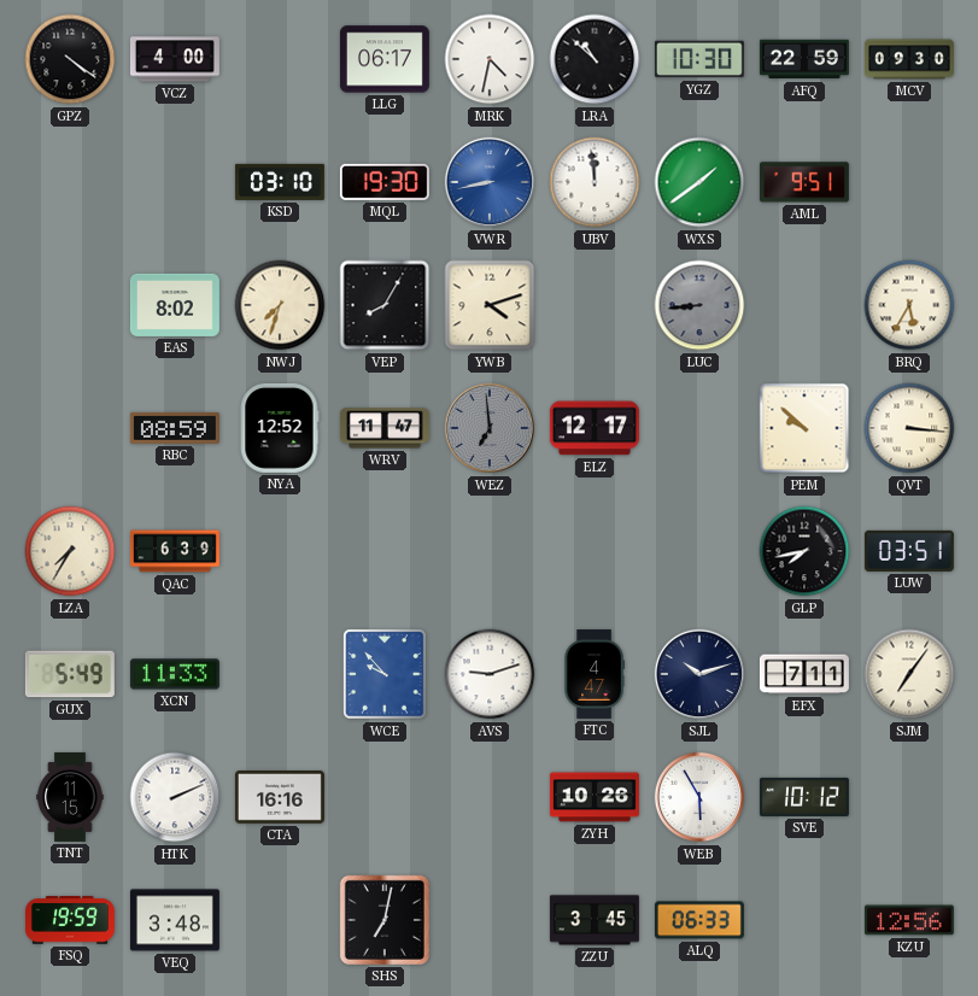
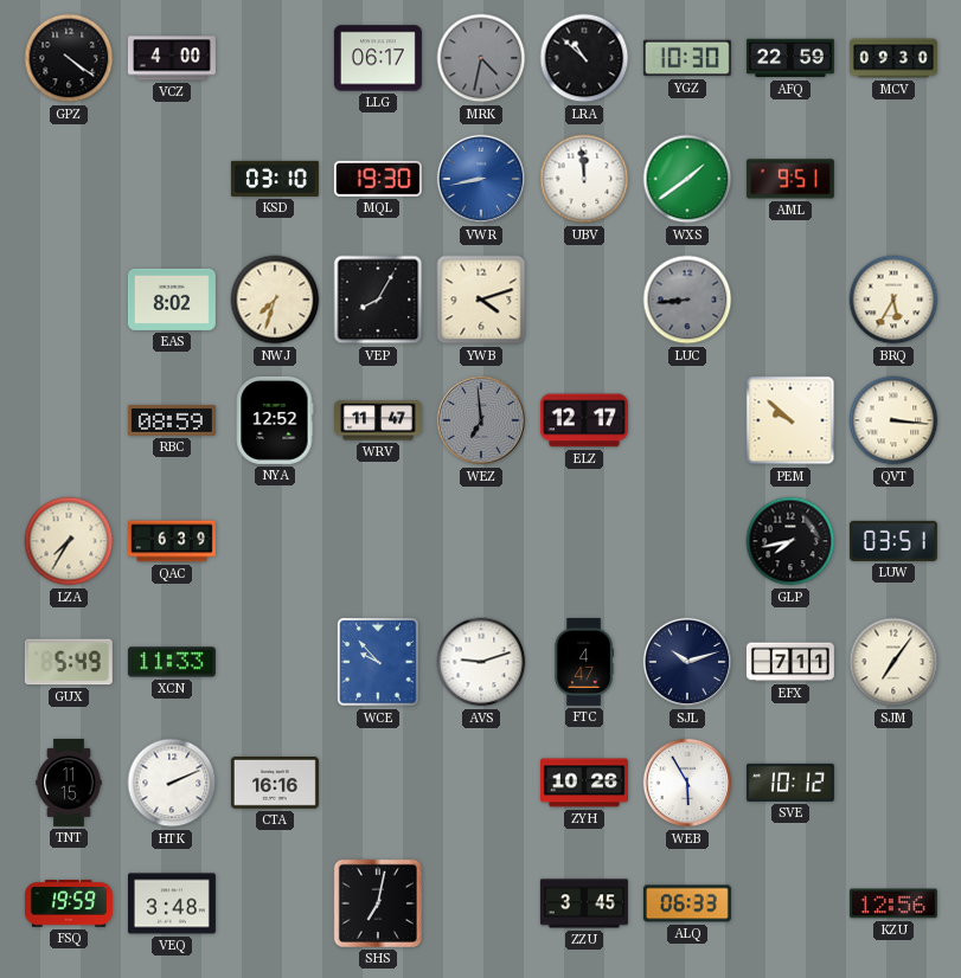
MRK dial: white -> grey (481, 58)
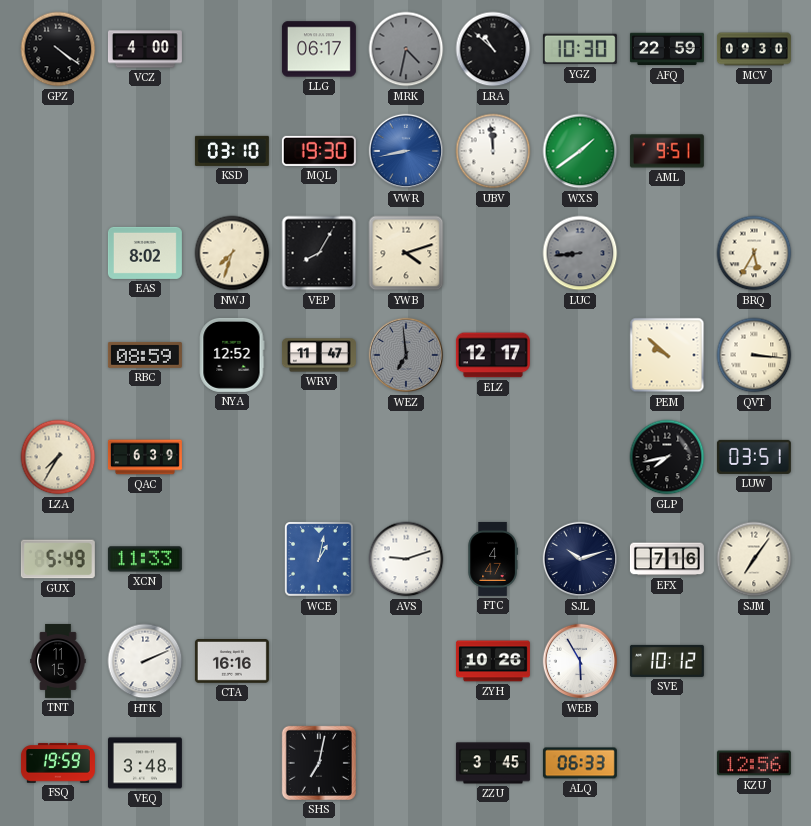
WCE: 9:53 -> 1:02 (319, 559)
EFX: 7:11 -> 7:16 (667, 559)
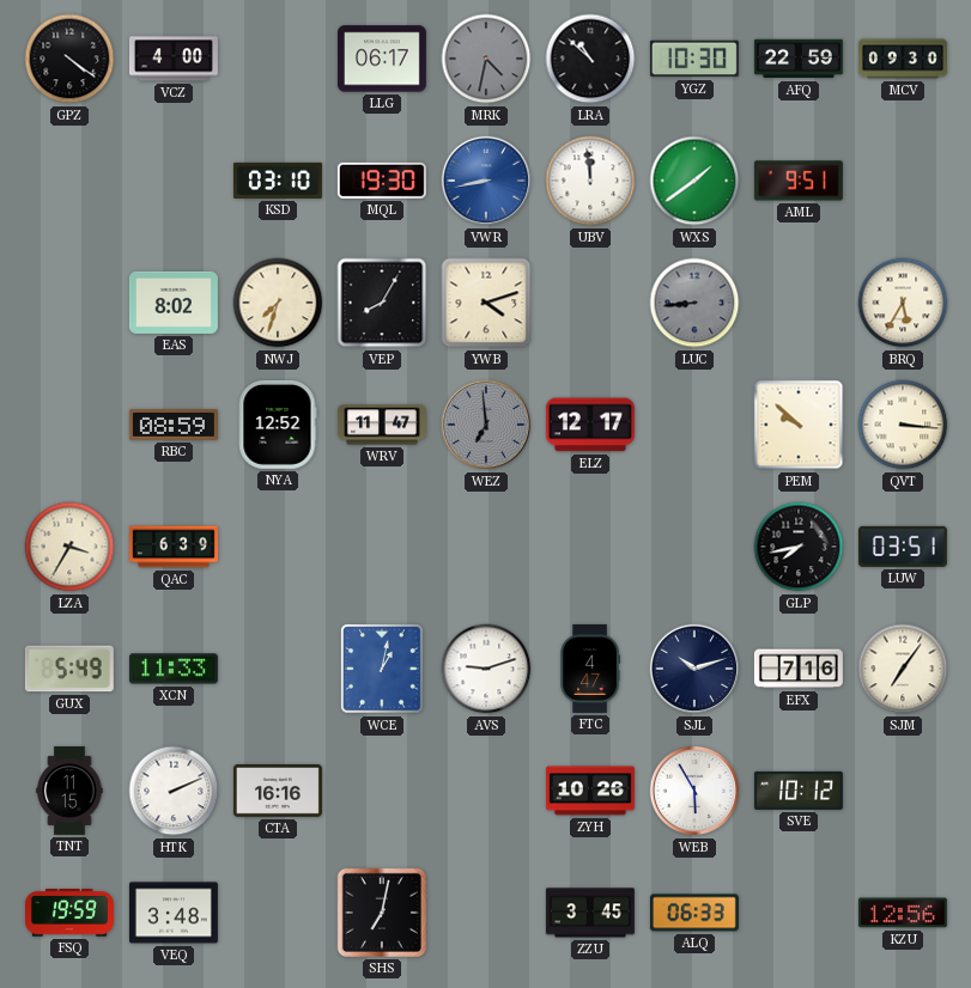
LZA: 7:35 -> 3:35 (69, 547)
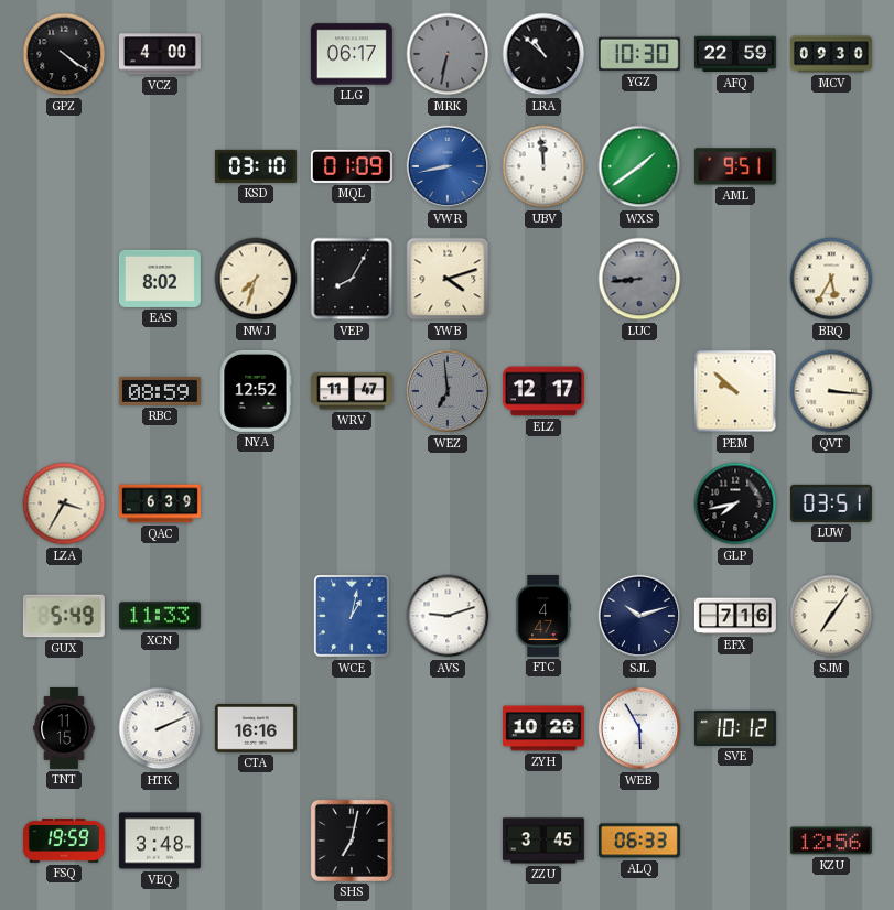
MRK: 4:32 -> 6:32 (448, 54)
MQL: 19:30 -> 01:09 (352, 166)
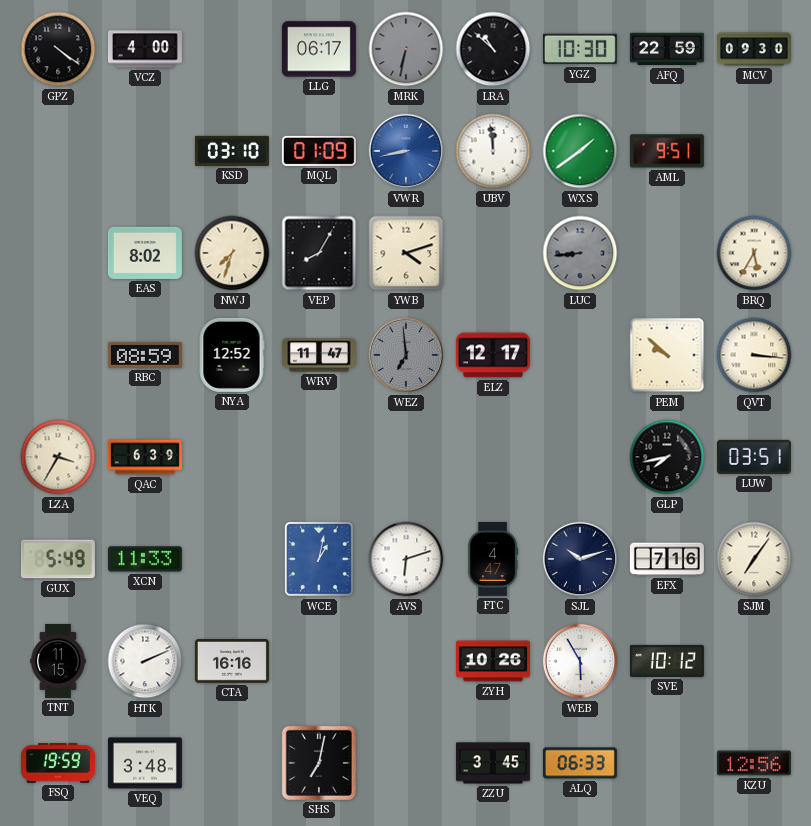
AVS: 9:12 -> 6:12 (406, 559)
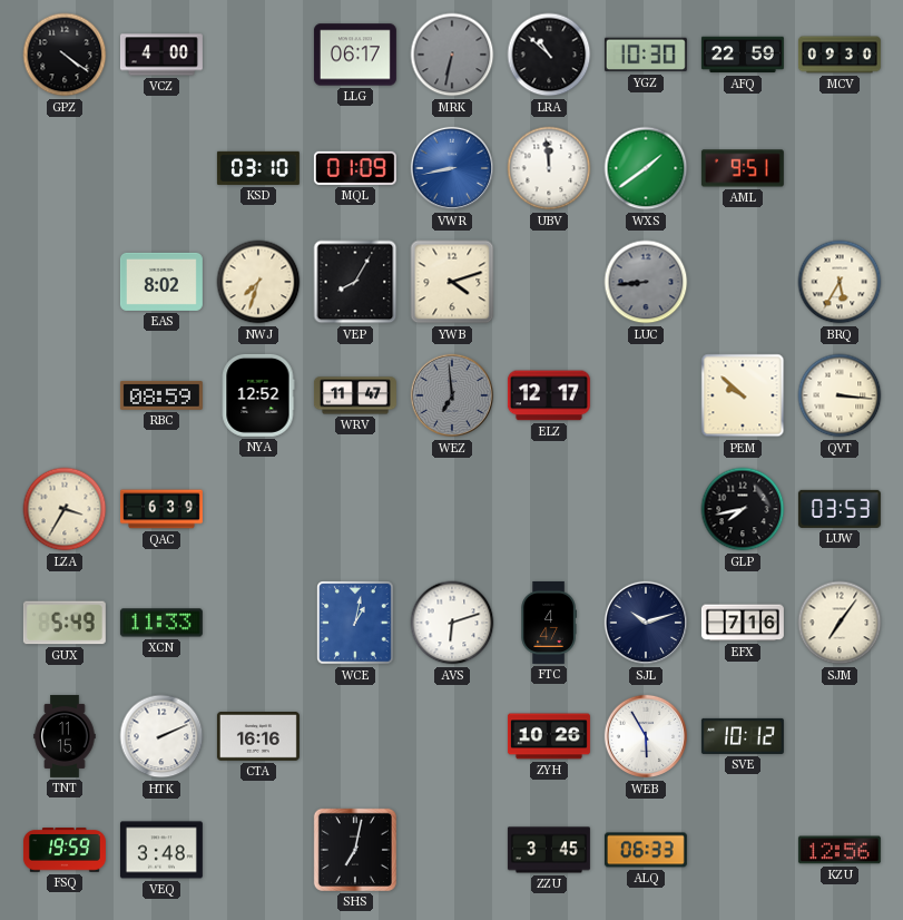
LUW: 03:51 -> 03:53 (840, 509)
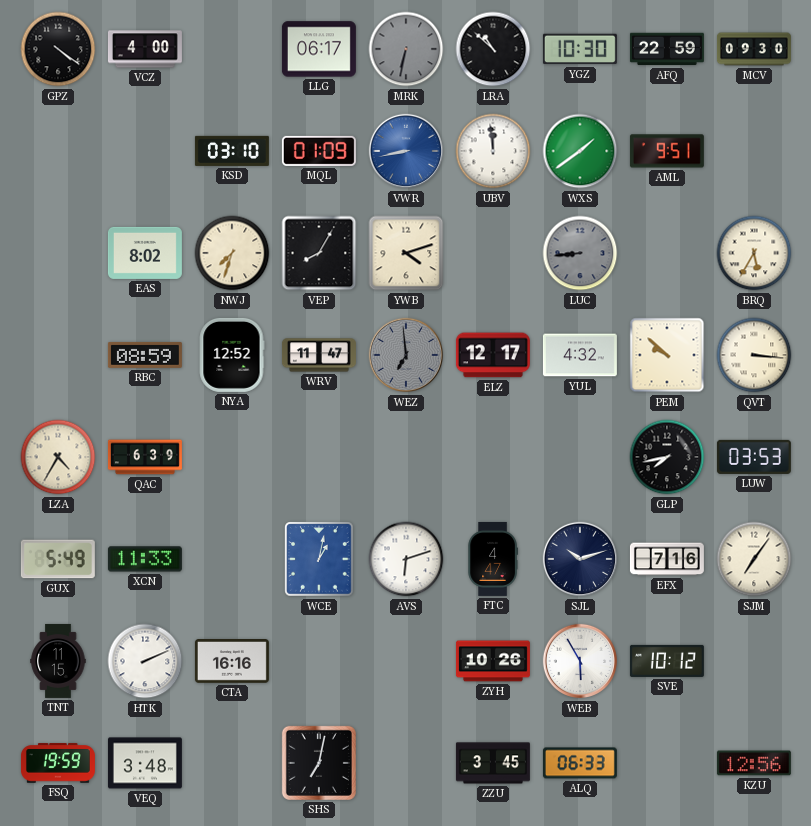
YUL: none -> 4:32 (580, 355)
LZA: 3:35 -> 4:35 (58, 457)
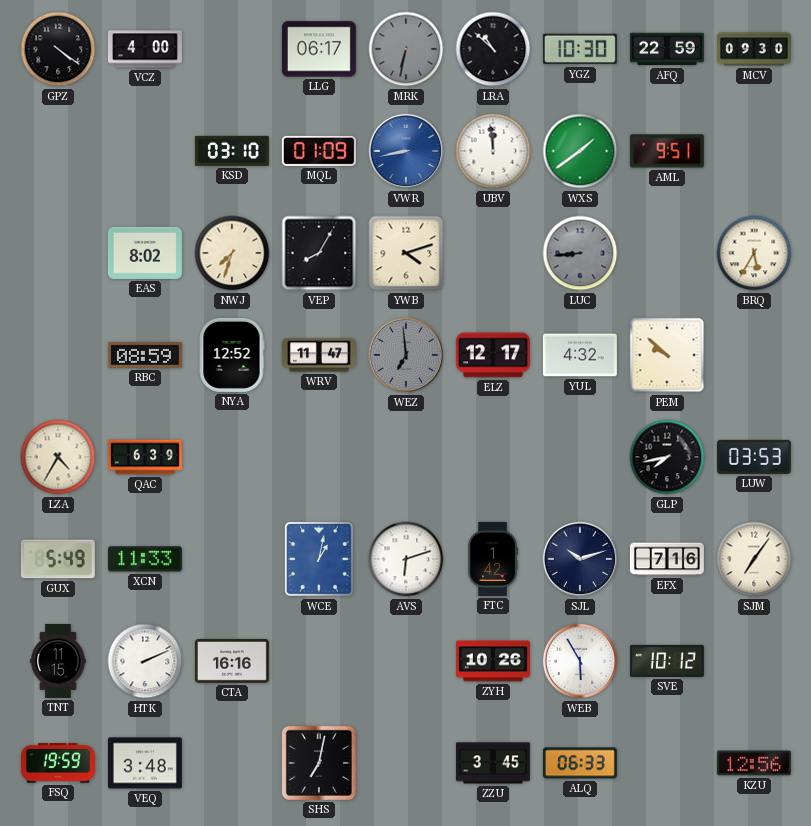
QVT: 3:16 -> none (754, 355)
FTC: 4:47 -> 1:42 (493, 559)
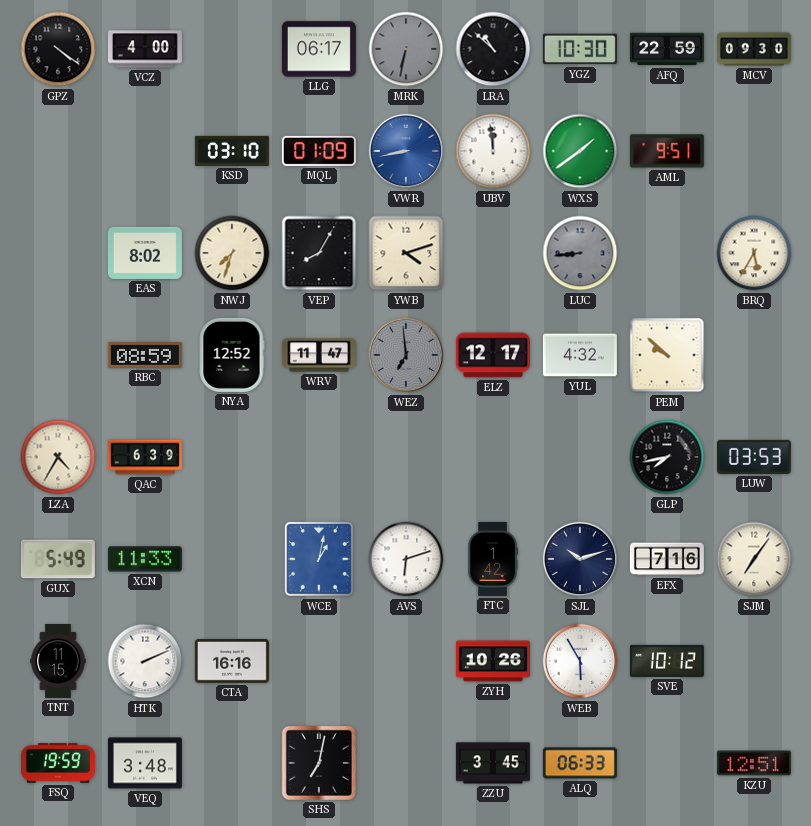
KZU: 12:56 -> 12:51 (754, 763)
